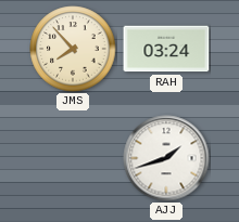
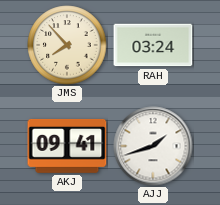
AKJ: none -> 09:41 (67, 146)
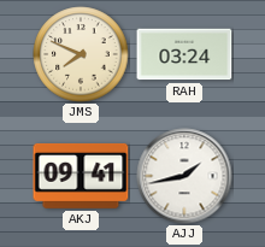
JMS: 7:53 -> 7:49 (81, 54)
AJJ: 1:42 -> 1:43 (184, 176)
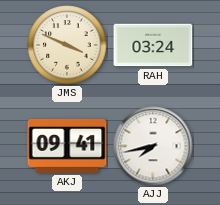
JMS: 7:49 -> 3:49 (67, 45)
AJJ: 1:43 -> 7:43 (153, 146)
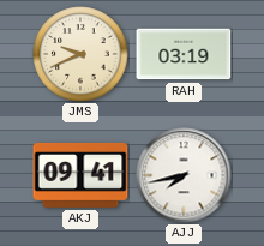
JMS: 3:49 -> 9:41 (80, 54)
RAH: 03:24 -> 03:19 (184, 54)
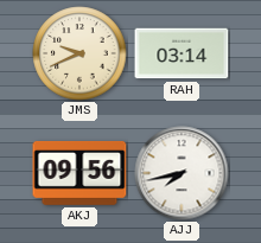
RAH: 03:19 -> 03:14 (182, 53)
AKJ: 09:41 -> 09:56 (79, 173)
